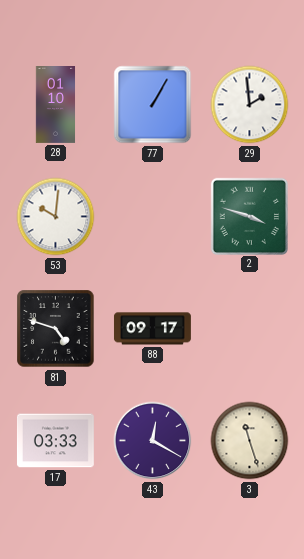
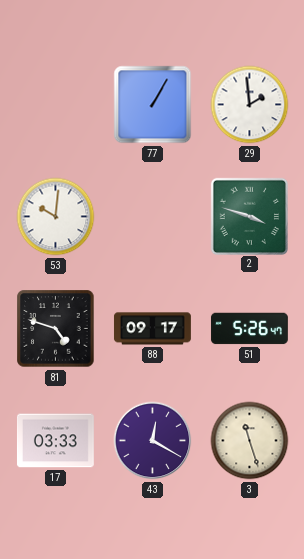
28: 01:10 -> none (56, 105)
51: none -> 5:26 (249, 329)
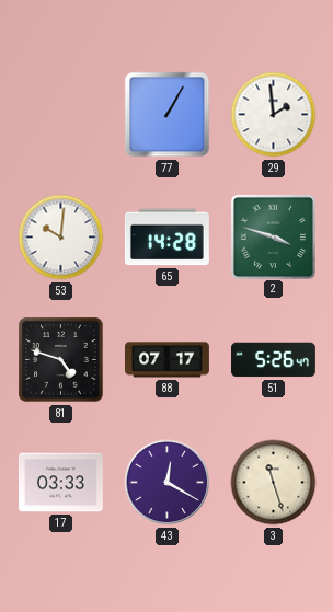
65: none -> 14:28 (166, 238)
88: 09:17 -> 07:17 (168, 360)
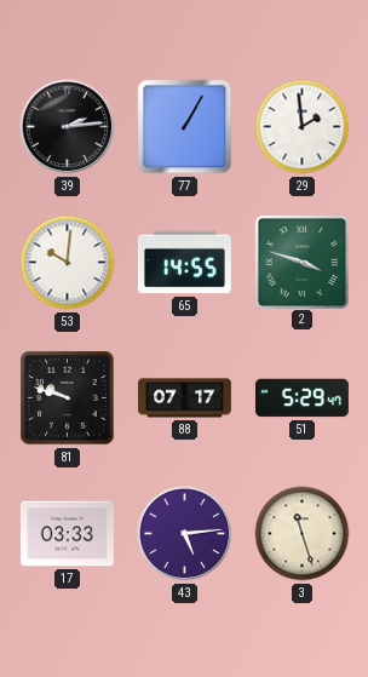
39: none -> 2:14 (68, 127)
65: 14:28 -> 14:55 (184, 263)
81: 4:48 -> 9:48 (68, 398)
51: 5:26 -> 5:29 (301, 398)
43: 12:20 -> 5:14 (185, 534)
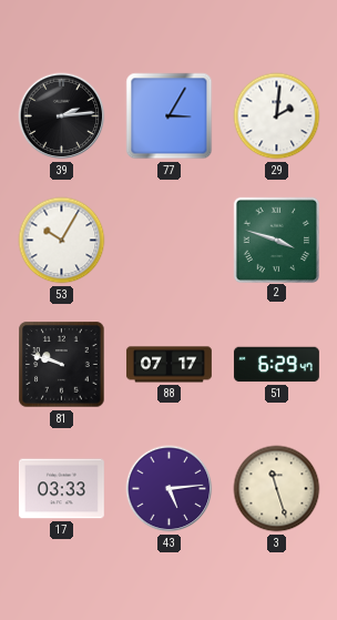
77: 1:05 -> 3:05 (170, 116)
29: 1:59 -> 2:01 (277, 116)
53: 10:01 -> 10:05 (62, 241)
65: 14:55 -> none (184, 263)
51: 5:29 -> 6:29 (276, 365)
